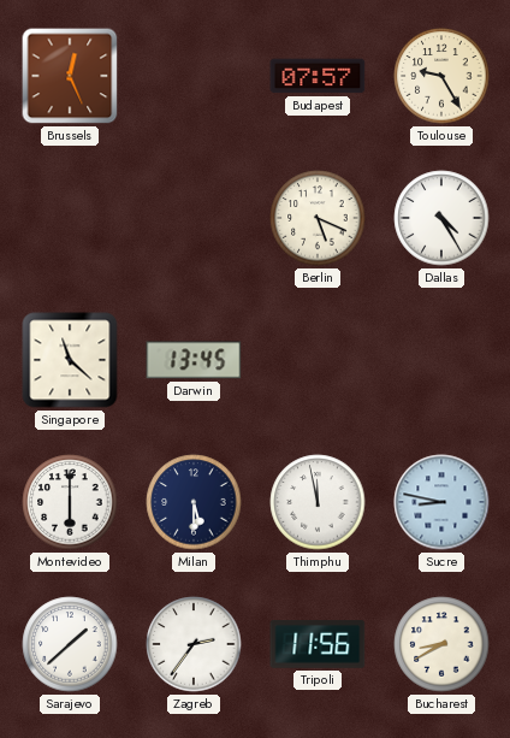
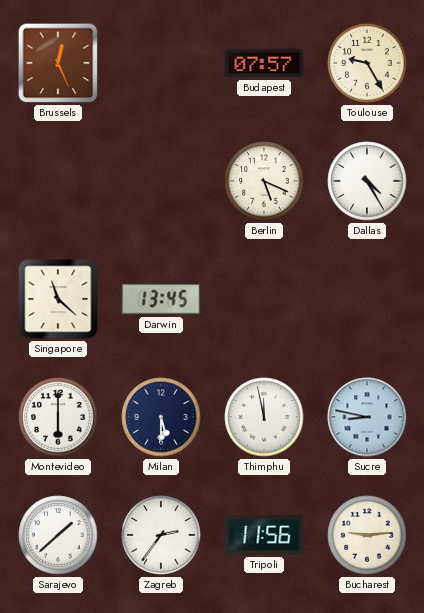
Bucharest: 8:40 -> 9:14 (367, 535)
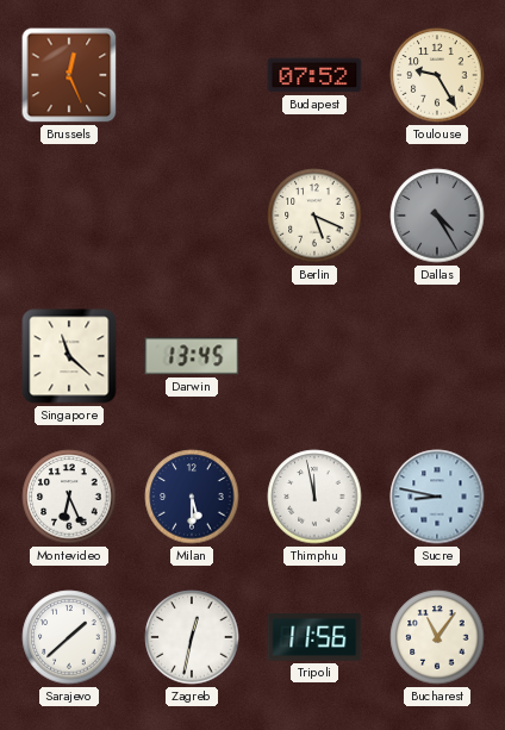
Budapest: 07:57 -> 07:52 (314, 75)
Dallas dial: white -> grey (437, 216)
Montevideo: 6:00 -> 6:26 (69, 497)
Zagreb: 2:36 -> 12:32 (192, 637)
Bucharest: 9:14 -> 11:06 (437, 637)
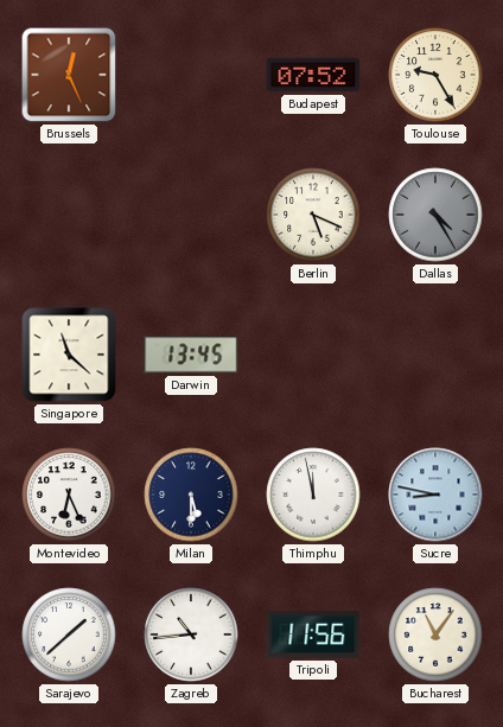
Zagreb: 12:32 -> 10:44 (191, 634)
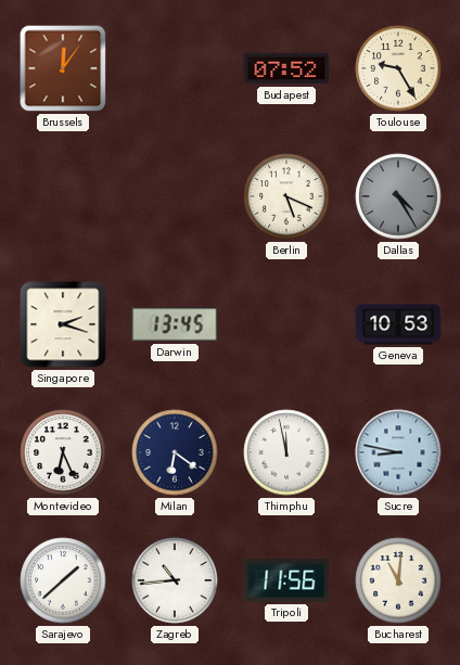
Brussels: 12:26 -> 12:06 (63, 68)
Singapore: 11:22 -> 2:18 (63, 324)
Geneva: none -> 10:53 (398, 324)
Milan: 5:30 -> 6:21 (175, 452)
Bucharest: 11:06 -> 11:01 (398, 580)
